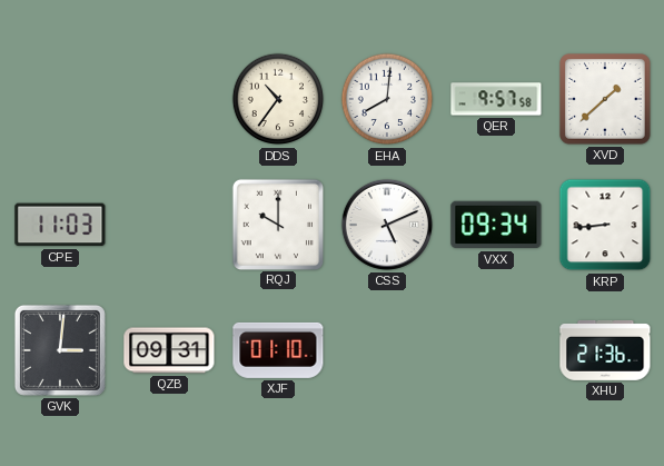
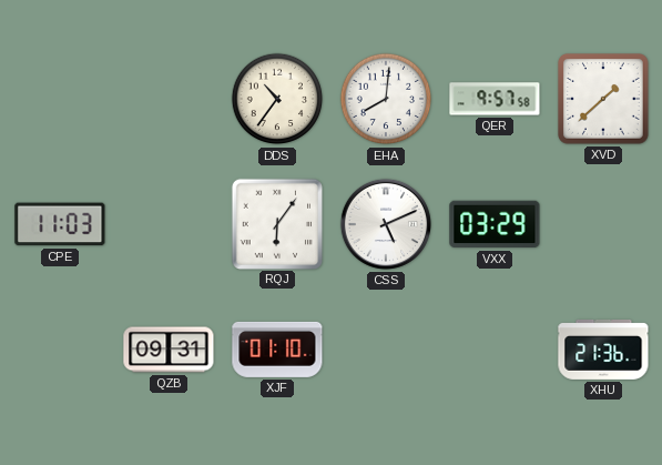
RQJ: 10:00 -> 6:06 (276, 223)
VXX: 09:34 -> 03:29 (495, 224)
KRP: 8:44 -> none (605, 225)
GVK: 3:01 -> none (60, 350)
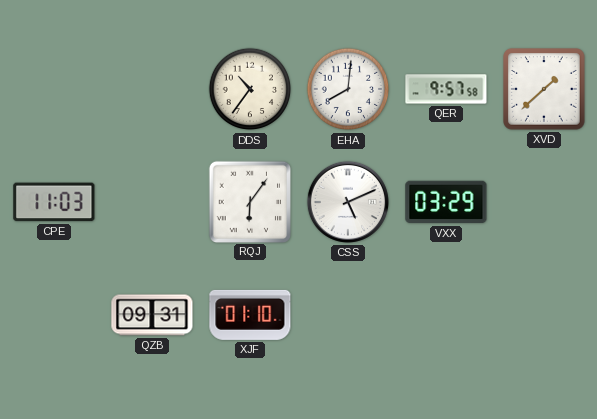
XHU: 21:36 -> none (603, 350)
